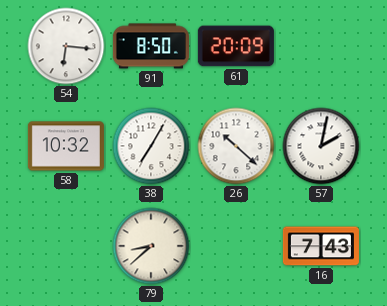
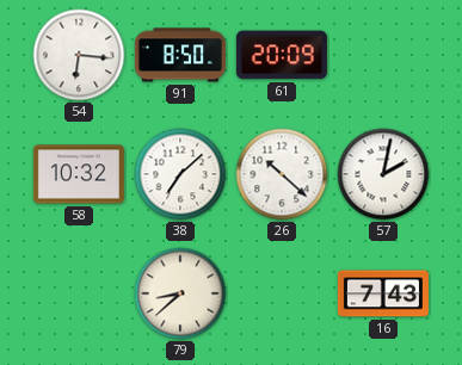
38: 7:05 -> 7:08 (180, 174)
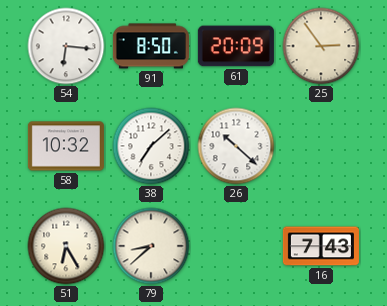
25: none -> 2:54 (321, 46)
57: 2:02 -> none (383, 174)
51: none -> 6:25 (66, 246)
